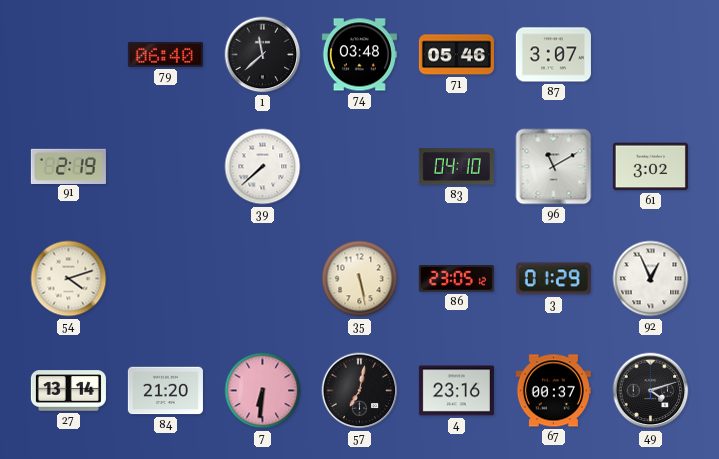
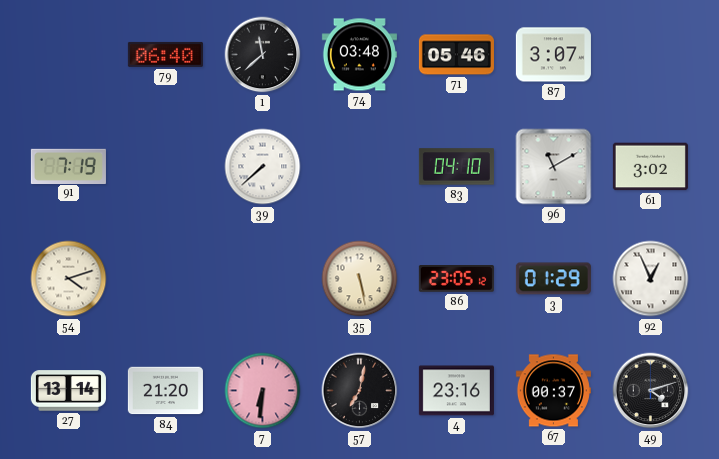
91: 2:19 -> 7:19 (68, 166)
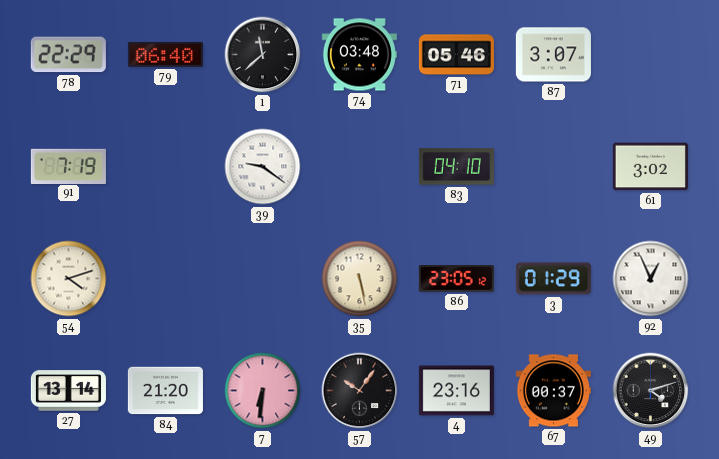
78: none -> 22:29 (68, 55)
39: 7:38 -> 9:21 (263, 167)
96: 11:10 -> none (554, 167)
57: 7:02 -> 10:06 (360, 391)
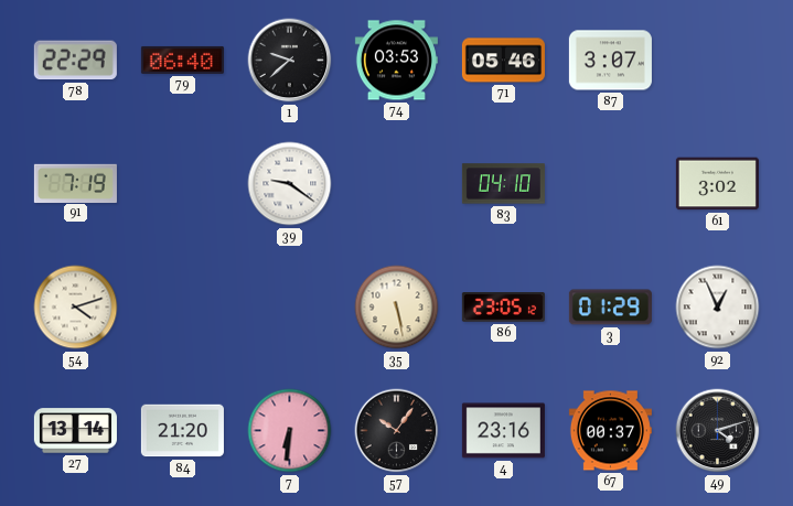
1: 11:38 -> 9:38 (290, 61)
74: 03:48 -> 03:53 (396, 61)
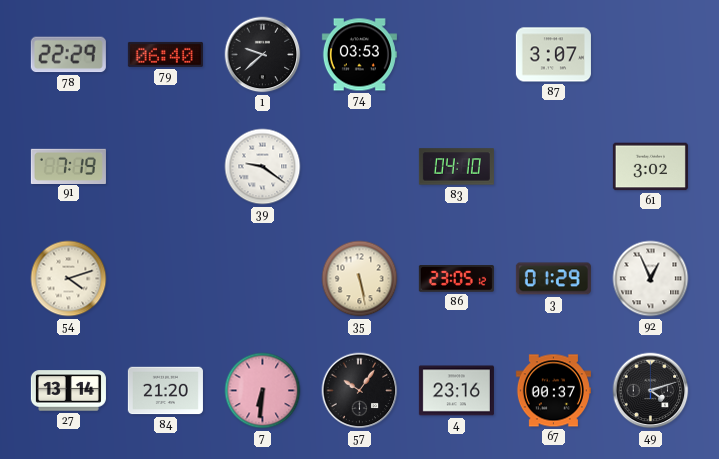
71: 05:46 -> none (503, 61)
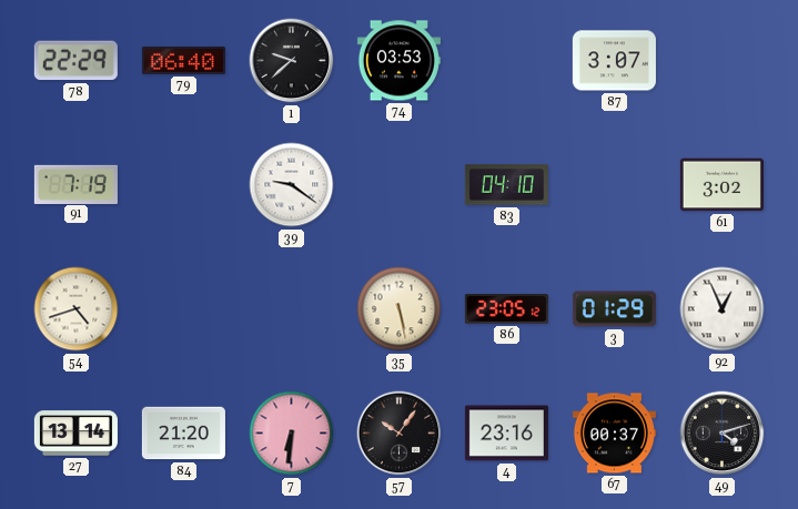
54: 4:12 -> 4:42 (77, 309)
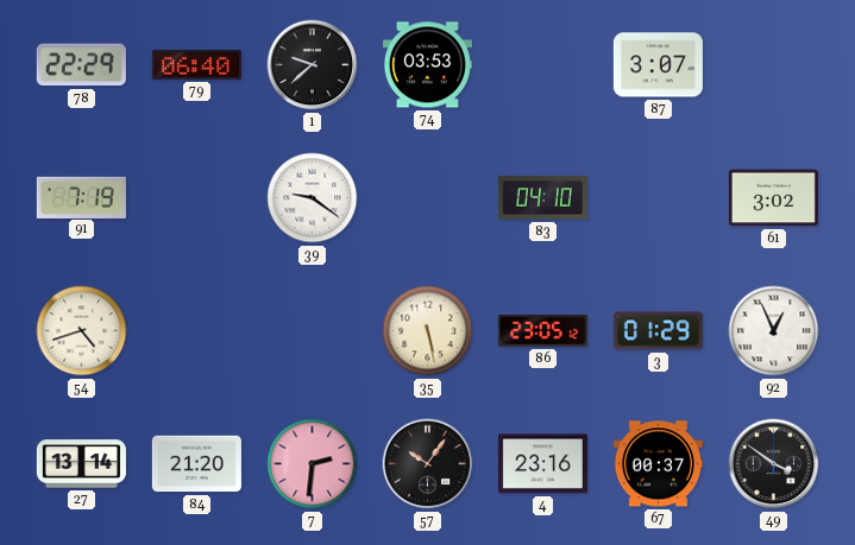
7: 6:31 -> 2:31 (313, 464)
49: 4:12 -> 3:51 (774, 464)
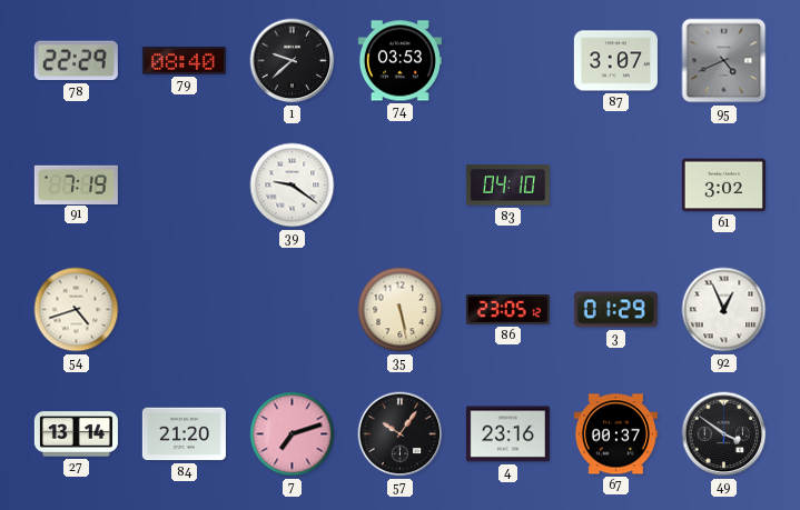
79: 06:40 -> 08:40 (184, 60)
95: none -> 4:41 (724, 61)
7: 2:31 -> 7:12 (293, 434)
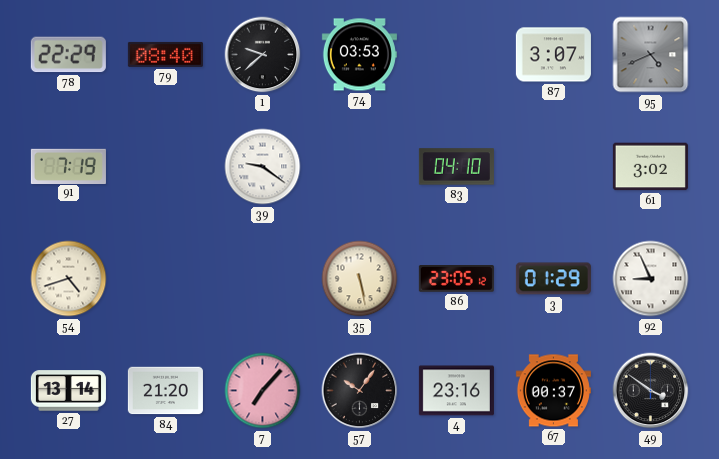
92: 12:56 -> 8:56 (651, 279)
7: 7:12 -> 7:07 (263, 391)
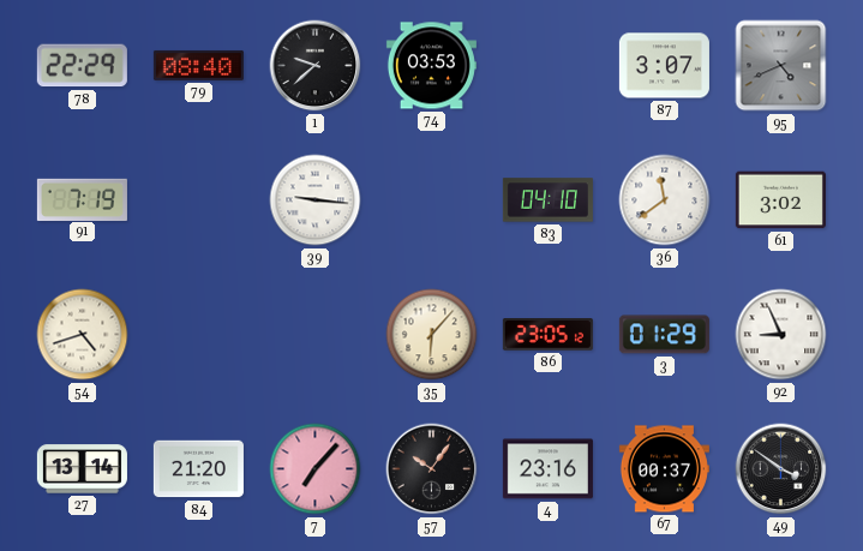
39: 9:21 -> 9:16 (316, 200)
36: none -> 11:39 (665, 200)
35: 5:28 -> 6:07 (432, 335)
